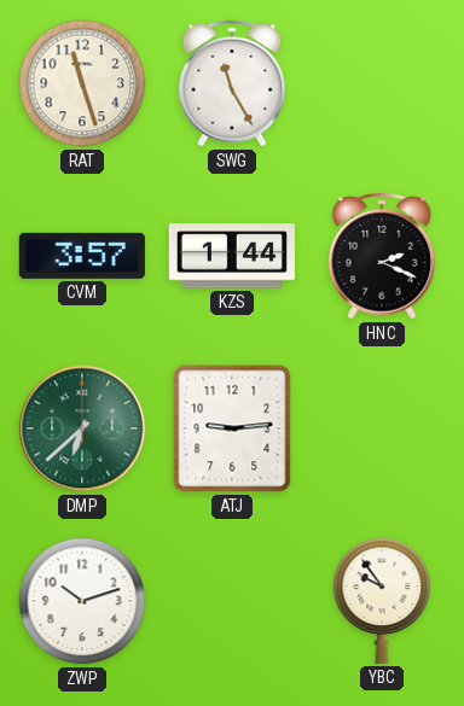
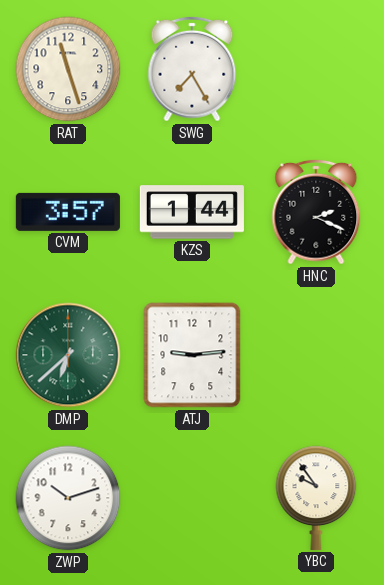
SWG: 11:25 -> 7:25 (192, 69)
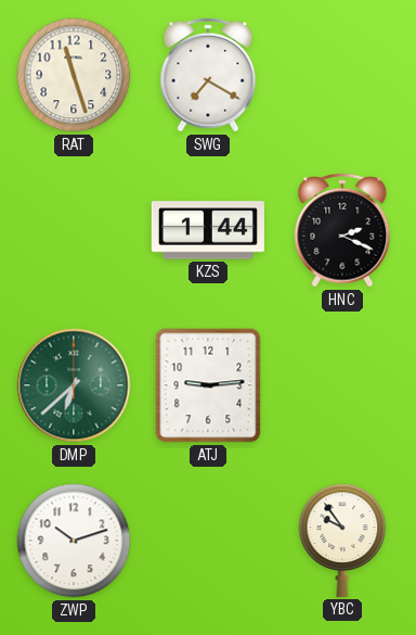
SWG: 7:25 -> 7:20 (208, 75)
CVM: 3:57 -> none (68, 212)
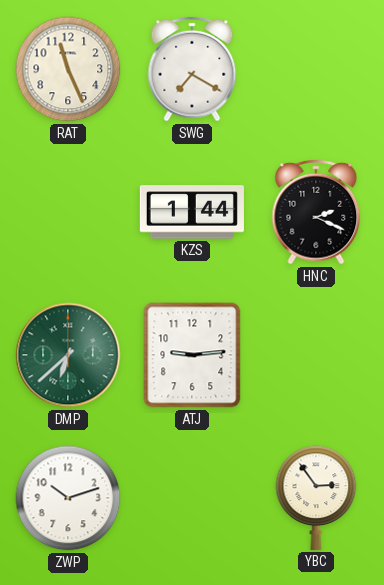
RAT: 11:27 -> 11:26 (68, 69)
YBC: 9:54 -> 2:54 (316, 498)
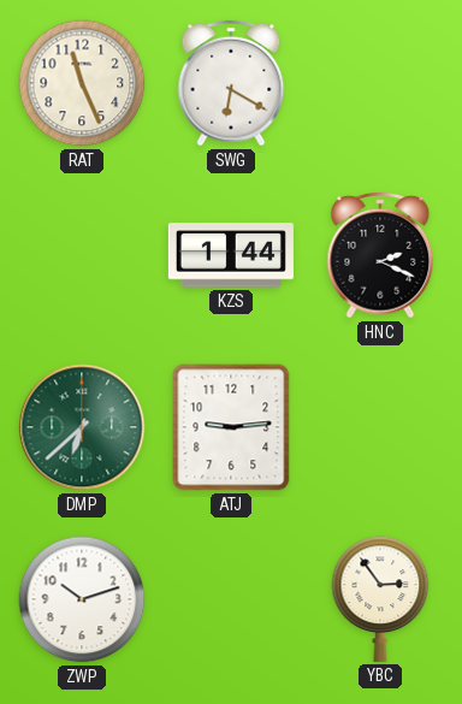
SWG: 7:20 -> 6:20 (231, 83)
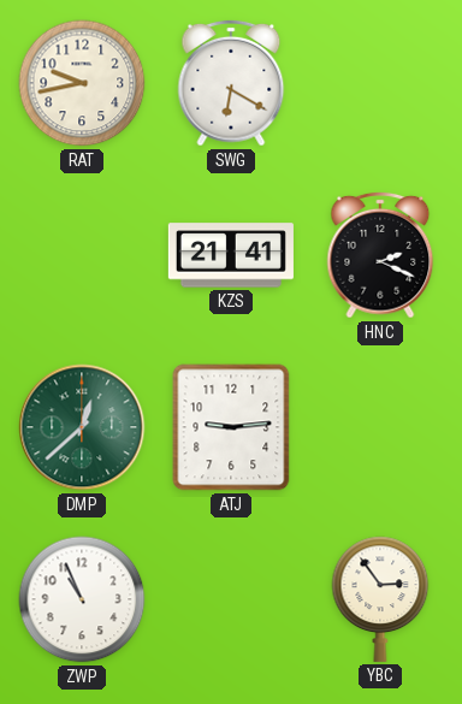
RAT: 11:26 -> 9:43 (82, 83)
KZS: 1:44 -> 21:41 (231, 255)
DMP: 6:38 -> 12:38 (82, 427)
ZWP: 10:12 -> 10:56 (82, 599)
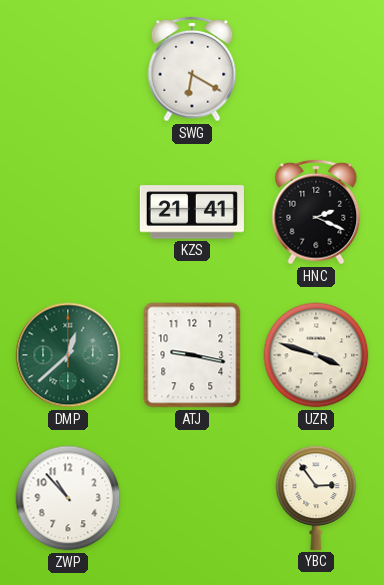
RAT: 9:43 -> none (82, 83)
ATJ: 9:14 -> 9:17 (192, 355)
UZR: none -> 3:48 (316, 355)
ZWP: 10:56 -> 10:53 (68, 498)
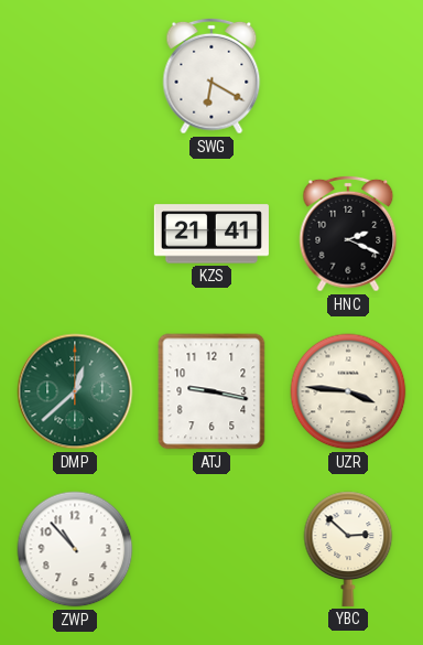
UZR: 3:48 -> 3:46 (348, 391)
YBC: 2:54 -> 2:52 (348, 549)
